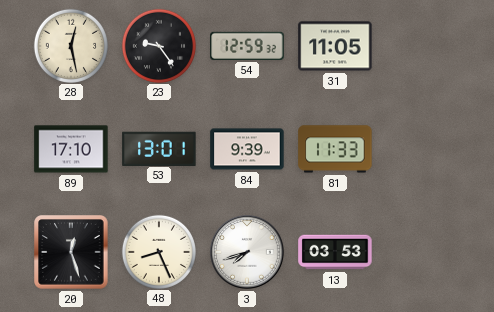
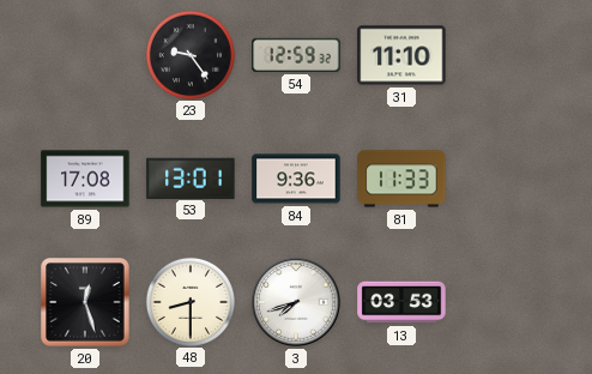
28: 12:28 -> none (70, 45)
31: 11:05 -> 11:10 (401, 55)
89: 17:10 -> 17:08 (85, 179)
84: 9:39 -> 9:36 (296, 179)
48: 8:26 -> 8:30 (189, 301)
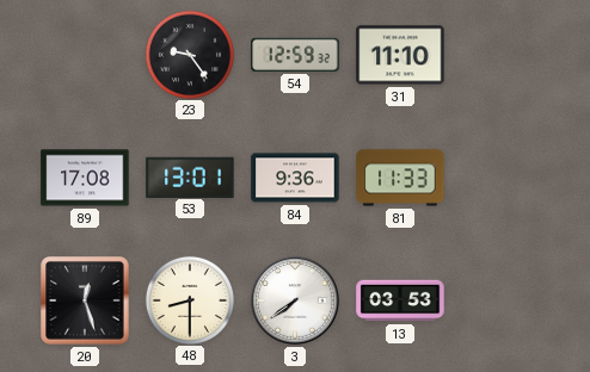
3: 7:42 -> 7:39 (295, 300)
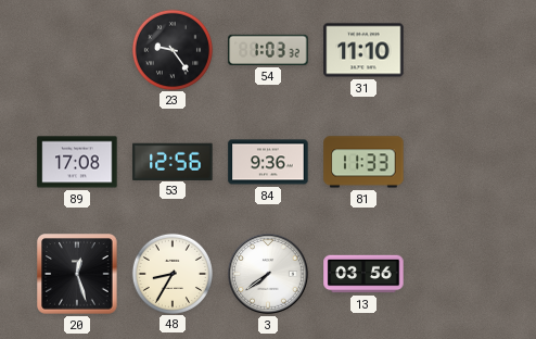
54: 12:59 -> 1:03 (268, 50)
53: 13:01 -> 12:56 (173, 161)
48: 8:30 -> 8:35 (171, 273)
13: 03:53 -> 03:56 (363, 274)
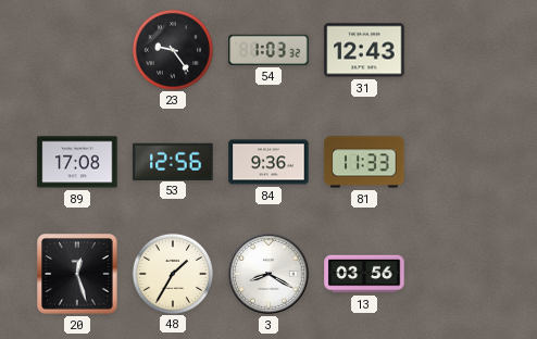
31: 11:10 -> 12:43 (364, 50)
48: 8:35 -> 1:35 (172, 273)
3: 7:39 -> 8:20 (268, 274)
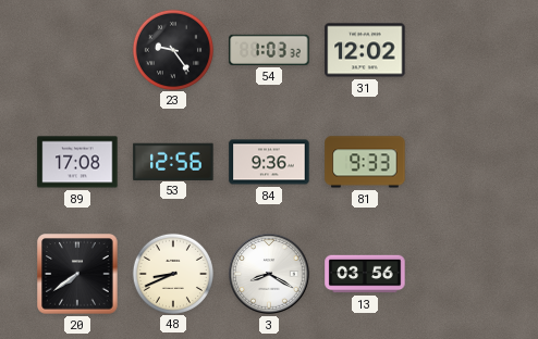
31: 12:43 -> 12:02 (365, 50)
81: 11:33 -> 9:33 (365, 162)
20: 12:27 -> 7:39 (77, 274)
48: 1:35 -> 8:41 (172, 273)
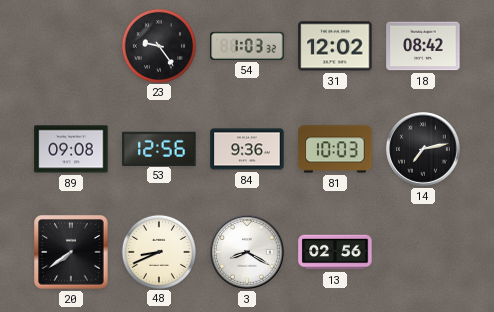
18: none -> 08:42 (423, 46)
89: 17:08 -> 09:08 (71, 149)
81: 9:33 -> 10:03 (335, 149)
14: none -> 7:13 (423, 149)
13: 03:56 -> 02:56 (335, 252)
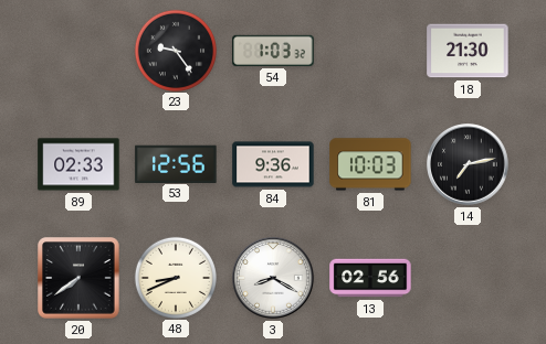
31: 12:02 -> none (335, 46)
18: 08:42 -> 21:30 (468, 51)
89: 09:08 -> 02:33 (78, 164)
